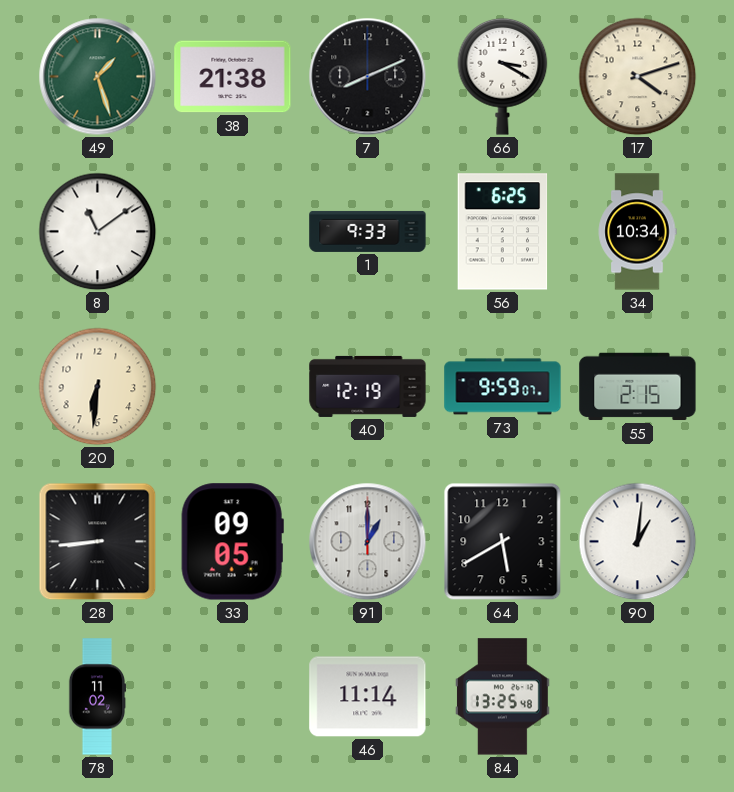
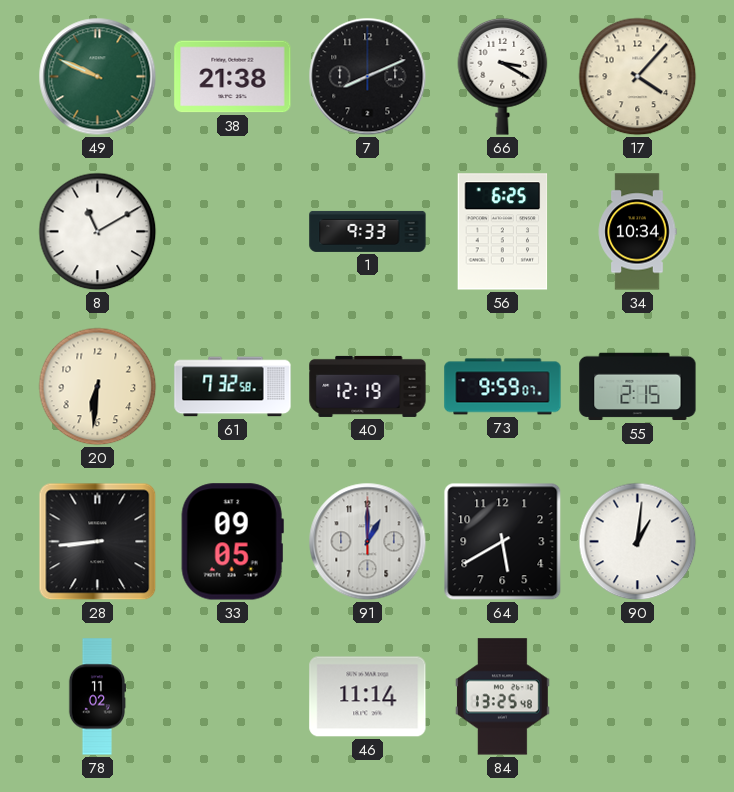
49: 1:27 -> 9:49 (98, 77)
17: 4:12 -> 4:07 (638, 77)
8: 11:09 -> 11:10 (98, 232)
61: none -> 7:32 (233, 387)
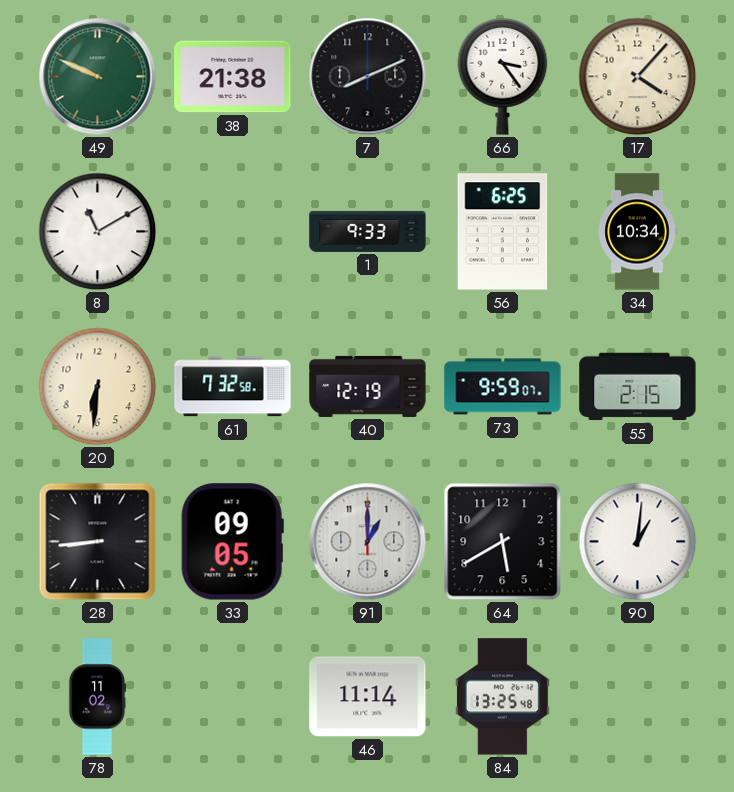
66: 3:20 -> 3:24 (503, 76)
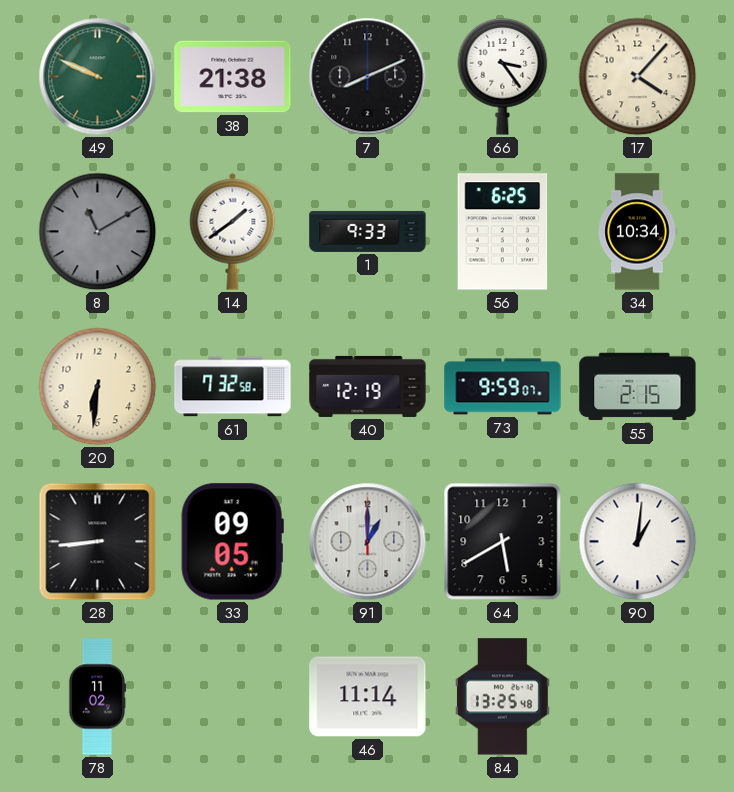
8 dial: white -> grey (98, 232)
14: none -> 1:39 (233, 231)
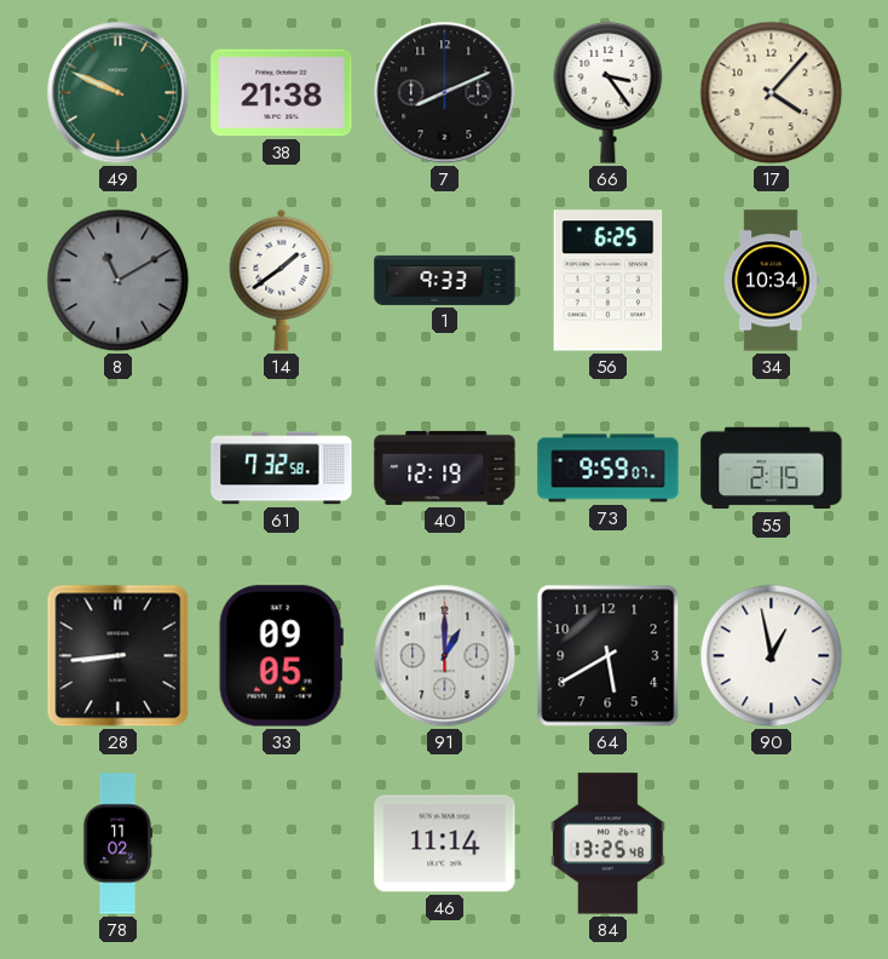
20: 6:31 -> none (98, 387)
90: 1:01 -> 12:58 (772, 656)
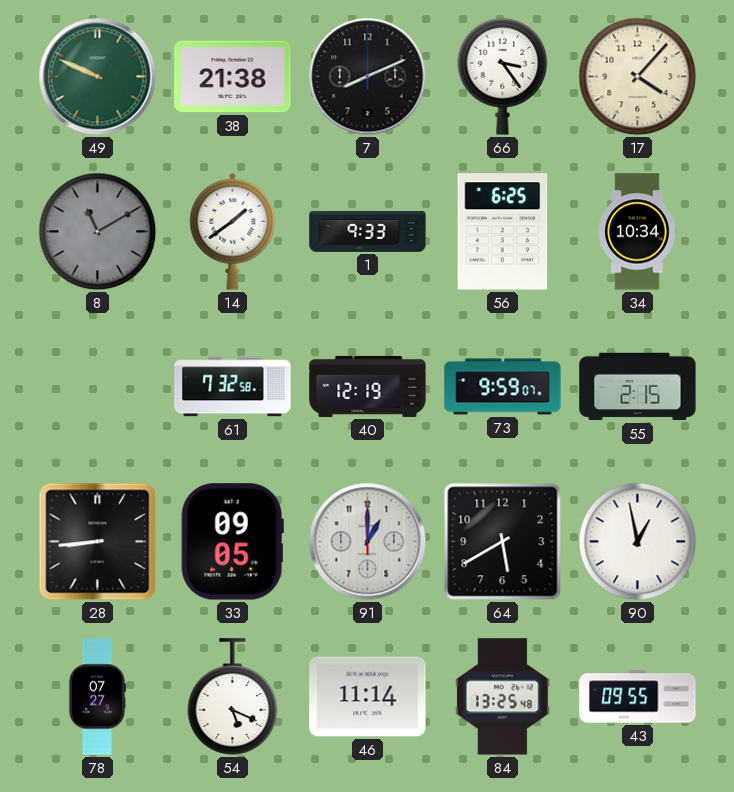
78: 11:02 -> 07:27 (97, 697)
54: none -> 5:19 (233, 697)
43: none -> 09:55 (638, 697)
